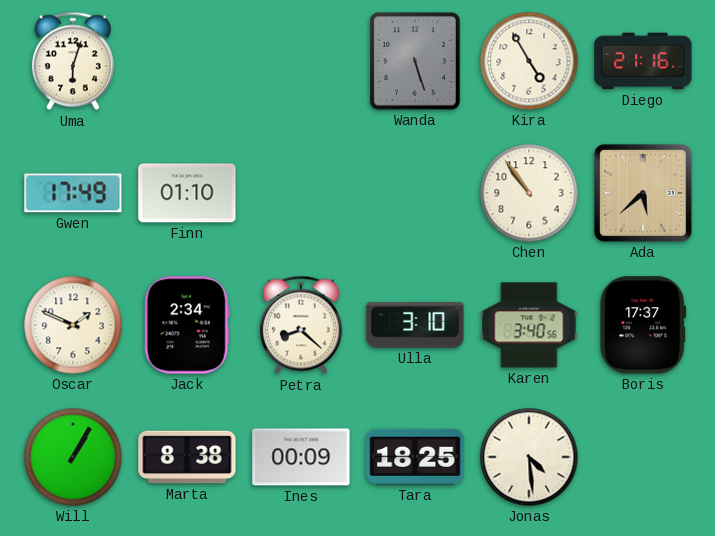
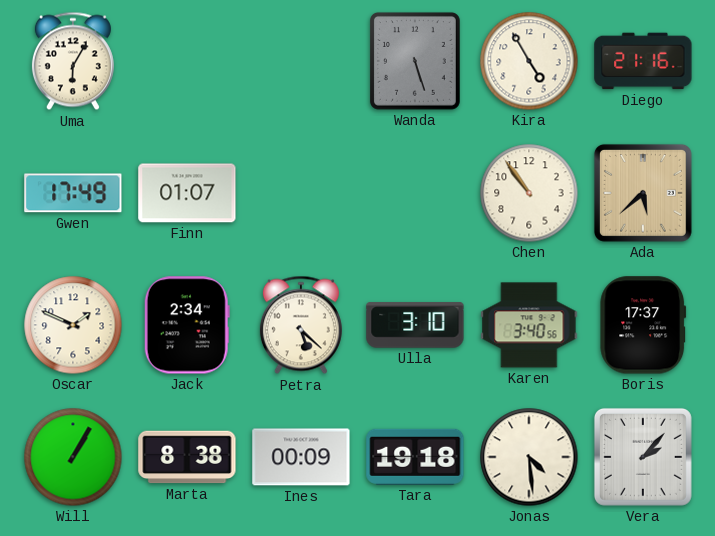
Uma: 6:03 -> 6:05 (73, 61)
Finn: 01:10 -> 01:07 (187, 193)
Petra: 8:22 -> 5:22 (301, 325)
Tara: 18:25 -> 19:18 (415, 457)
Vera: none -> 2:07 (643, 457)
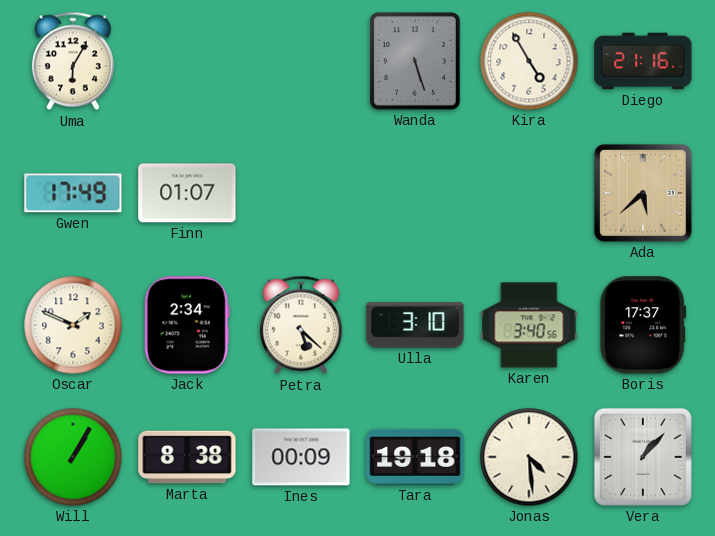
Chen: 10:54 -> none (529, 193)
Vera: 2:07 -> 1:07 (643, 457)
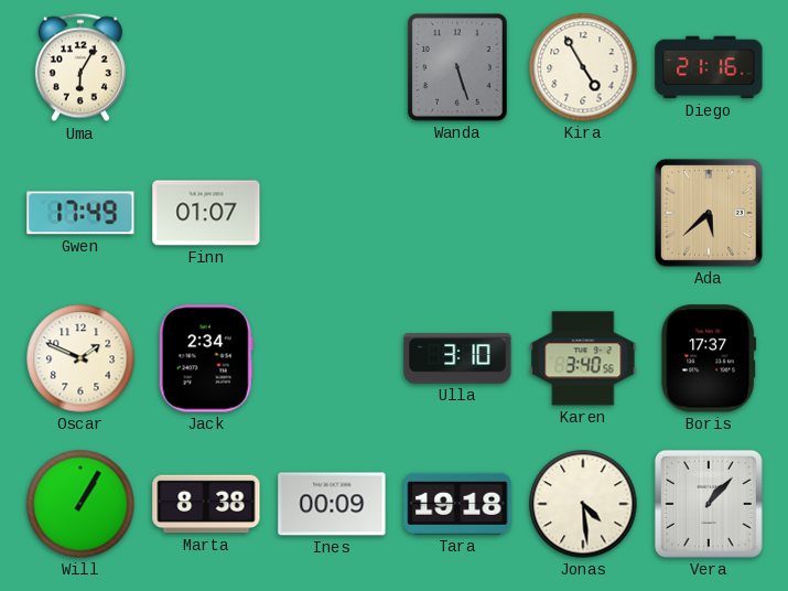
Petra: 5:22 -> none (301, 325)
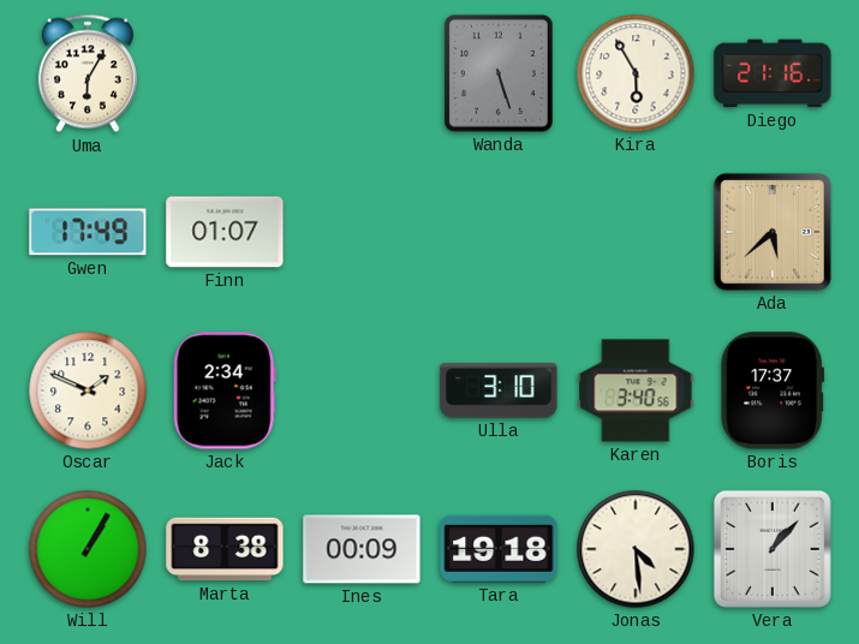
Kira: 4:55 -> 5:55 (636, 73)
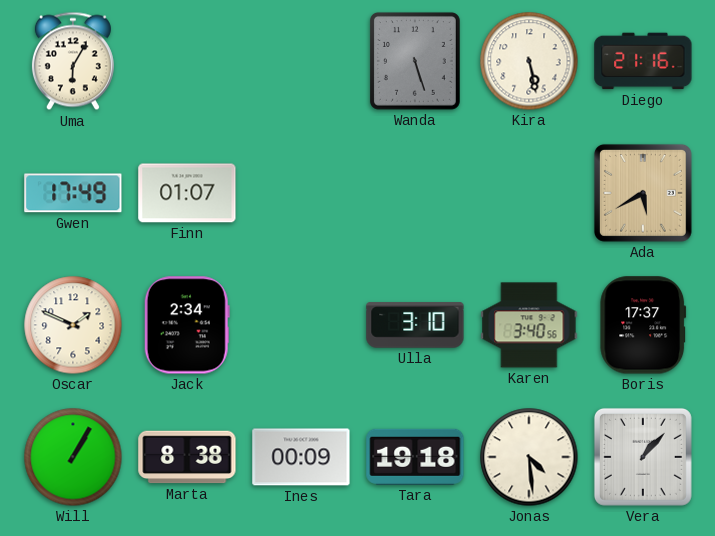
Kira: 5:55 -> 5:28 (529, 61)
Ada: 5:38 -> 5:40 (643, 193)
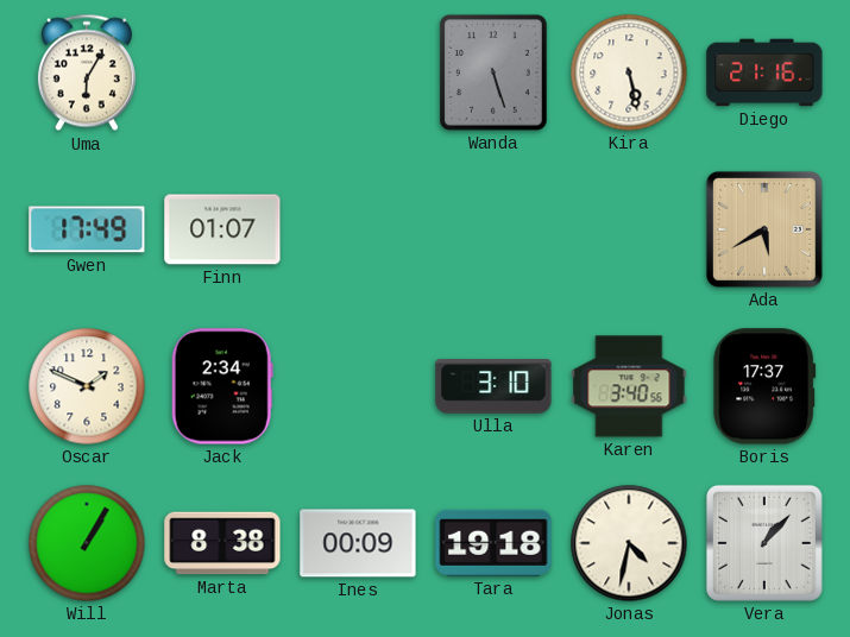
Jonas: 4:29 -> 4:32 (629, 543)
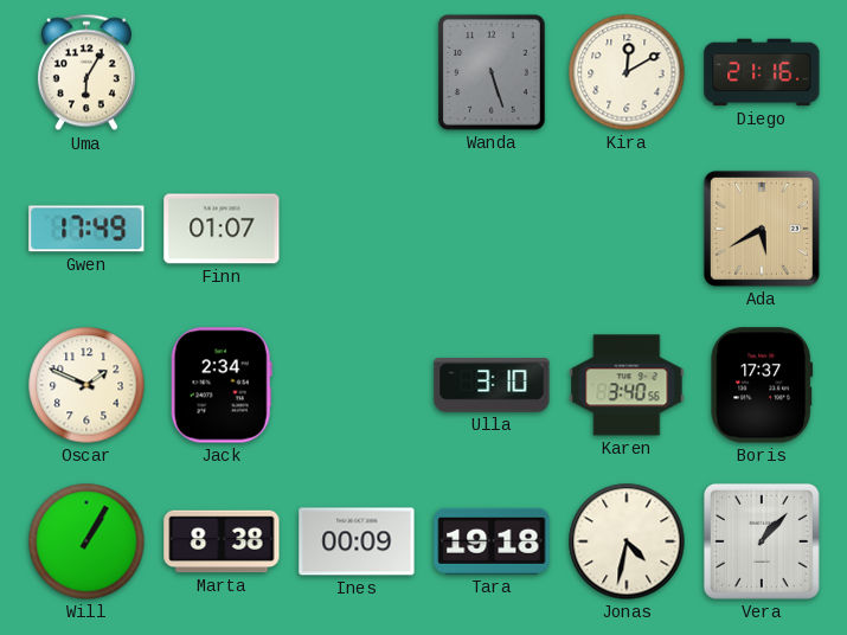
Kira: 5:28 -> 12:10 (627, 72)
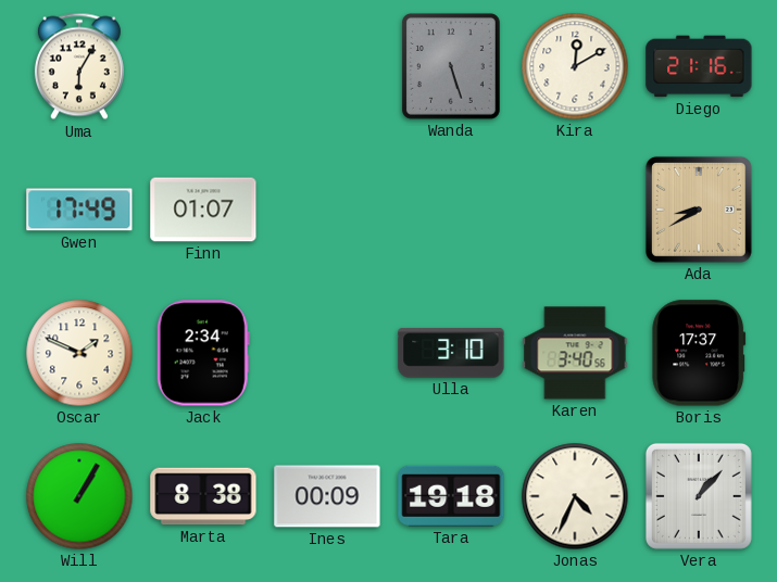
Ada: 5:40 -> 8:40 (699, 210)
Jonas: 4:32 -> 4:34 (575, 496)
